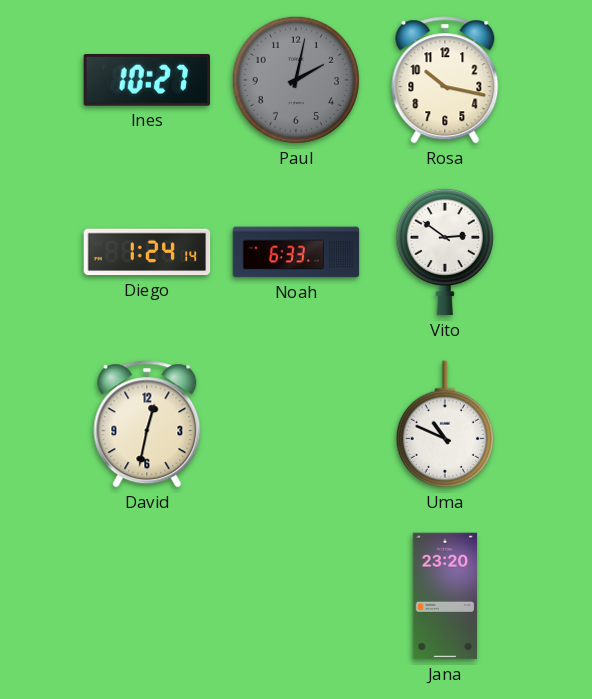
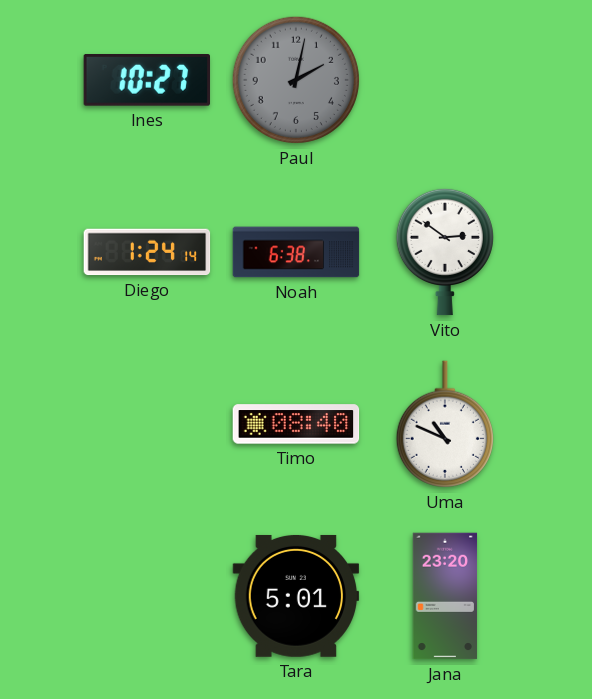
Rosa: 10:17 -> none (445, 80)
Noah: 6:33 -> 6:38 (296, 252)
David: 12:32 -> none (147, 424)
Timo: none -> 08:40 (296, 424)
Tara: none -> 5:01 (296, 596)
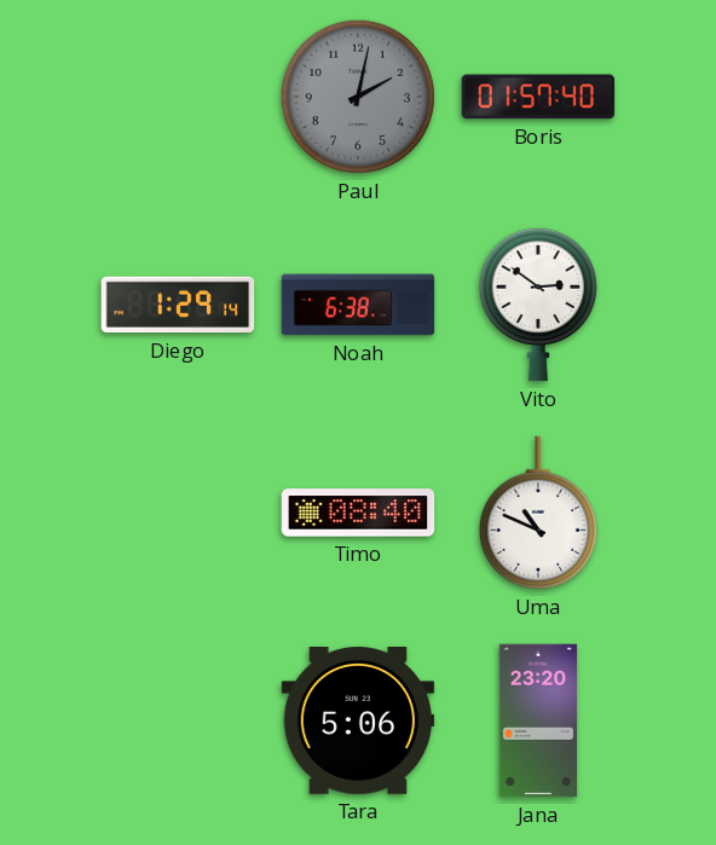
Ines: 10:27 -> none (146, 81)
Boris: none -> 01:57 (538, 97)
Diego: 1:24 -> 1:29 (178, 305)
Tara: 5:01 -> 5:06 (358, 720)
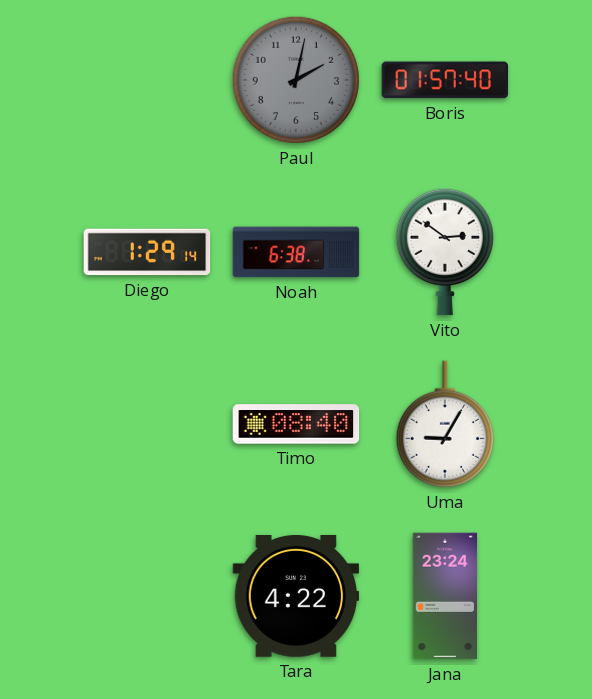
Uma: 10:49 -> 9:05 (445, 424)
Tara: 5:06 -> 4:22 (296, 596)
Jana: 23:20 -> 23:24 (445, 596)
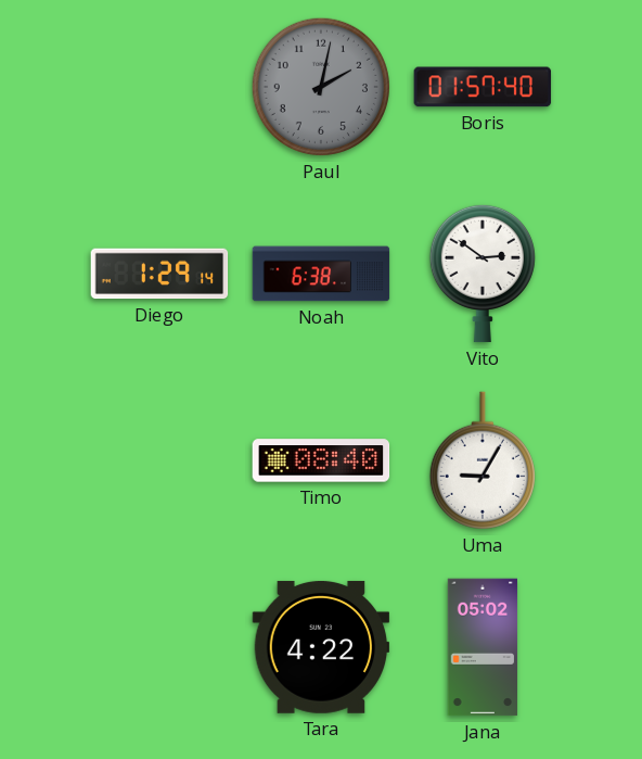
Jana: 23:24 -> 05:02 (483, 647)
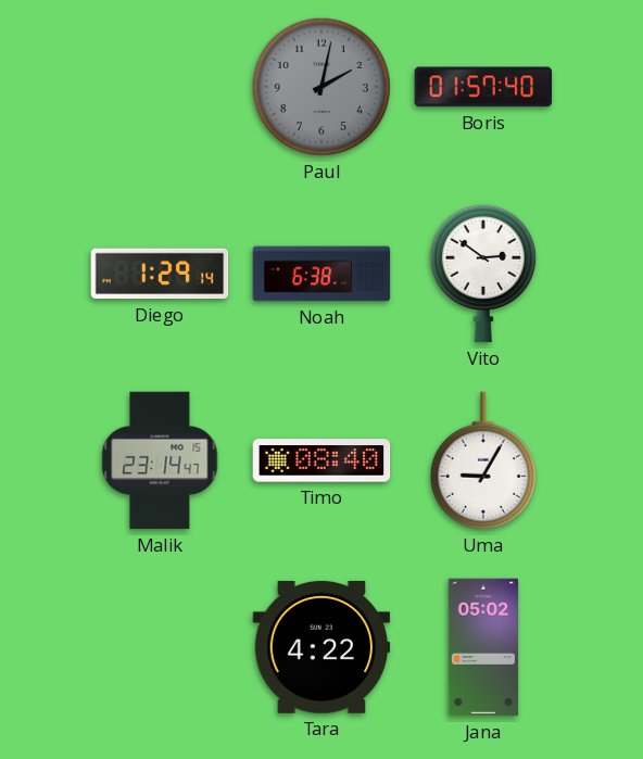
Malik: none -> 23:14 (160, 460)
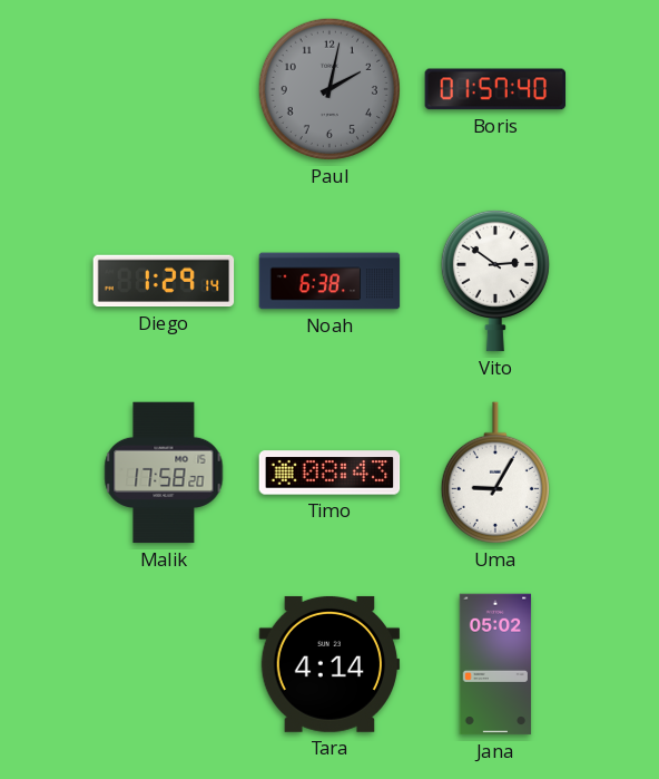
Malik: 23:14 -> 17:58 (164, 473)
Timo: 08:40 -> 08:43 (329, 473)
Tara: 4:22 -> 4:14 (329, 664)
